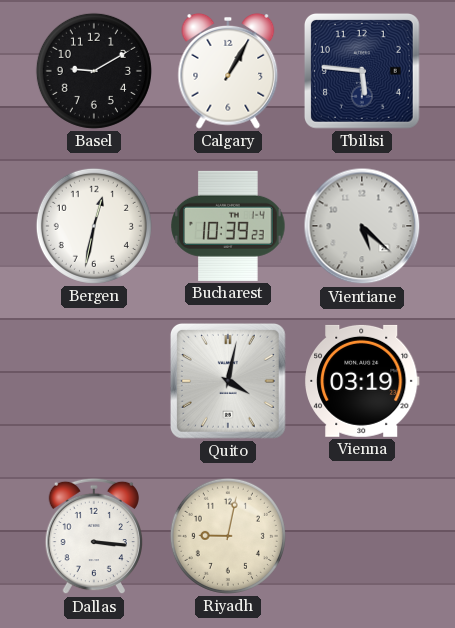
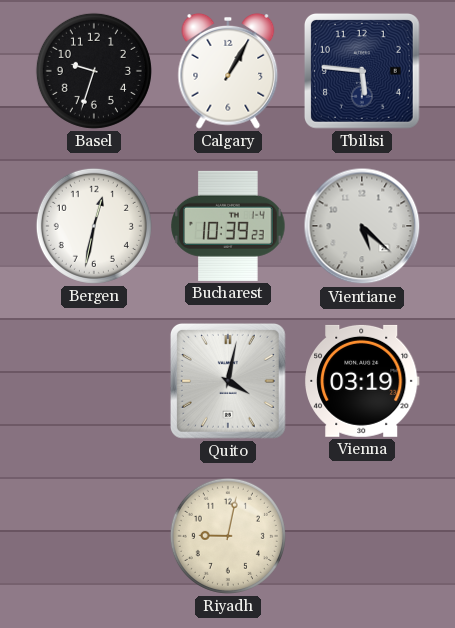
Basel: 9:10 -> 9:33 (94, 71)
Dallas: 3:16 -> none (93, 536)
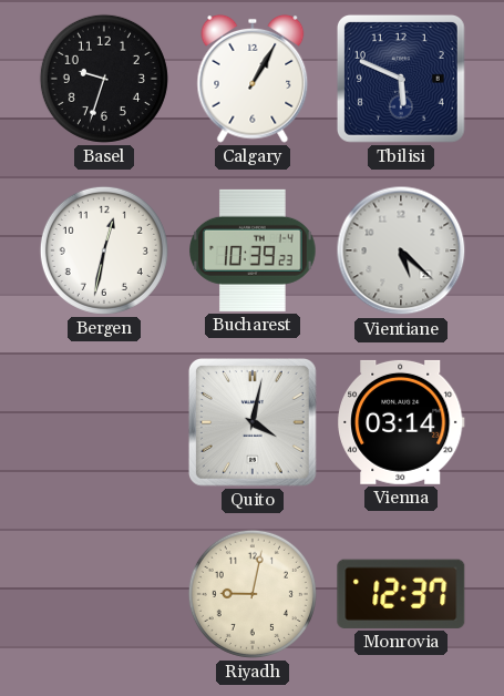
Tbilisi: 5:46 -> 5:49 (401, 79)
Vienna: 03:19 -> 03:14 (402, 422)
Monrovia: none -> 12:37 (401, 594)
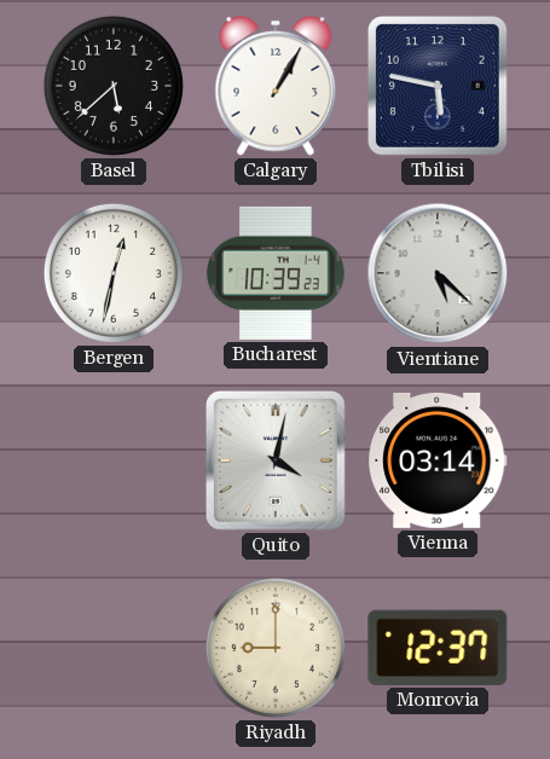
Basel: 9:33 -> 5:38 (114, 86)
Tbilisi: 5:49 -> 5:47 (438, 86)
Riyadh: 9:02 -> 9:00 (276, 648)
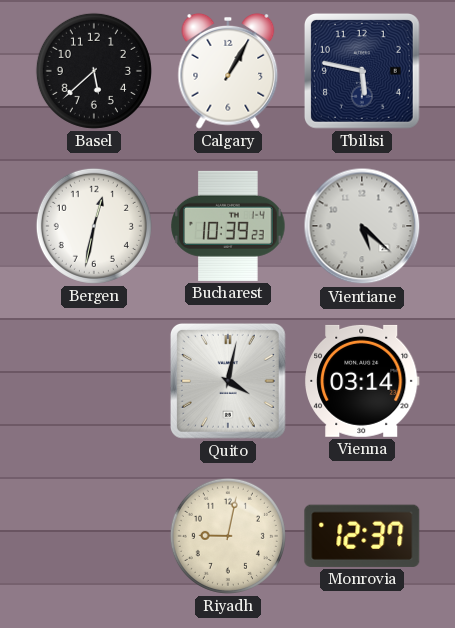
Riyadh: 9:00 -> 9:02 (228, 536)
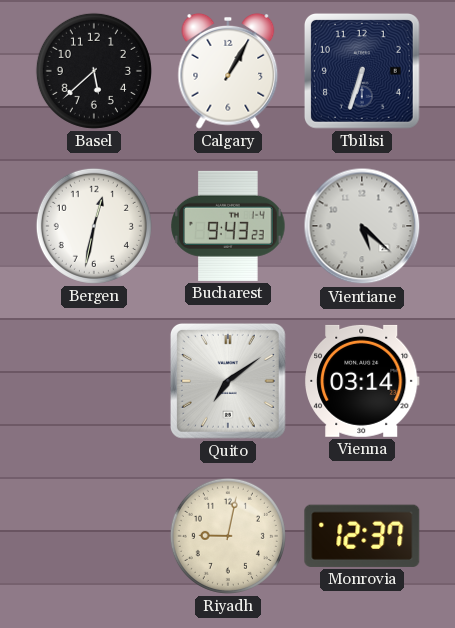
Tbilisi: 5:47 -> 6:33 (362, 71)
Bucharest: 10:39 -> 9:43 (228, 226)
Quito: 4:02 -> 7:09 (228, 381)
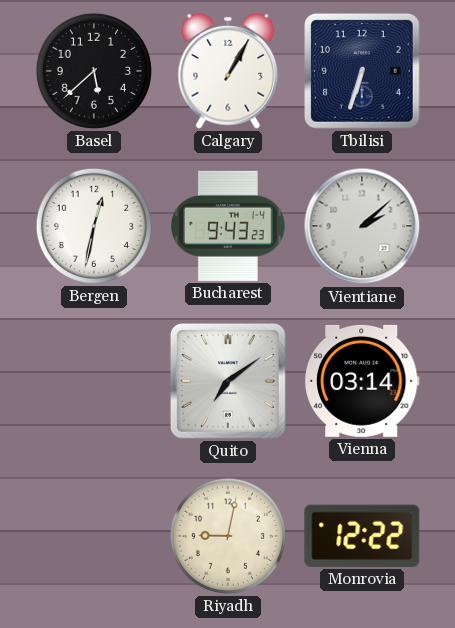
Vientiane: 5:22 -> 2:08 (362, 226)
Monrovia: 12:37 -> 12:22 (362, 536)
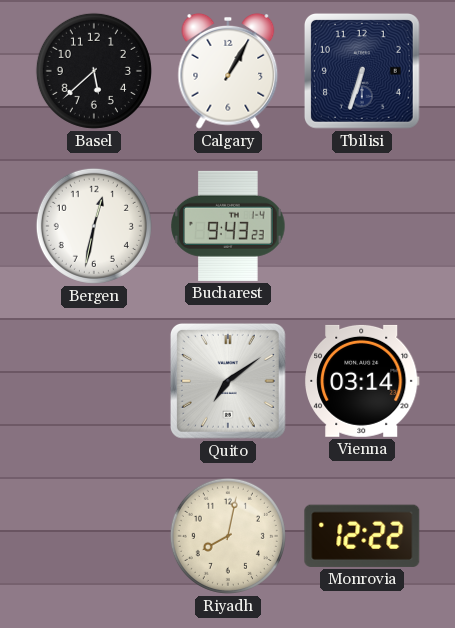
Vientiane: 2:08 -> none (362, 226)
Riyadh: 9:02 -> 8:02 (228, 536)
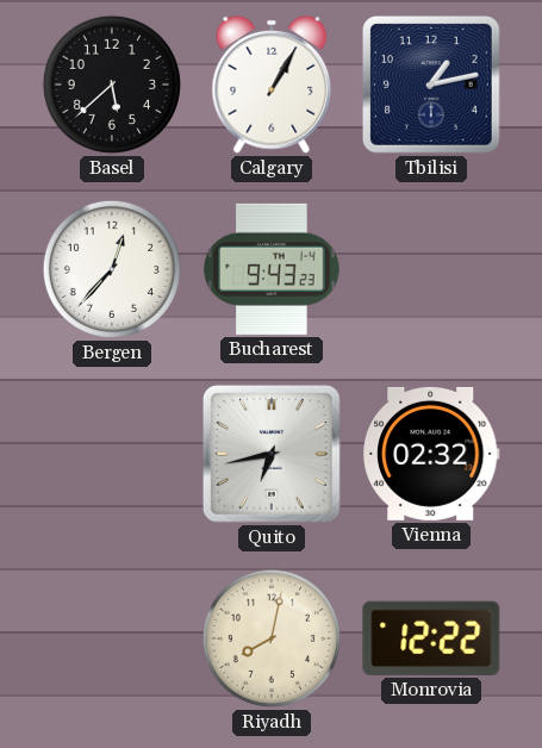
Tbilisi: 6:33 -> 1:13 (431, 85)
Bergen: 12:32 -> 12:37 (112, 269)
Quito: 7:09 -> 6:43 (272, 454)
Vienna: 03:14 -> 02:32 (432, 454)
